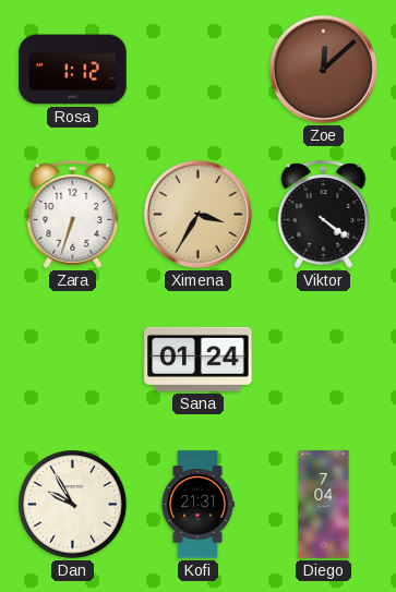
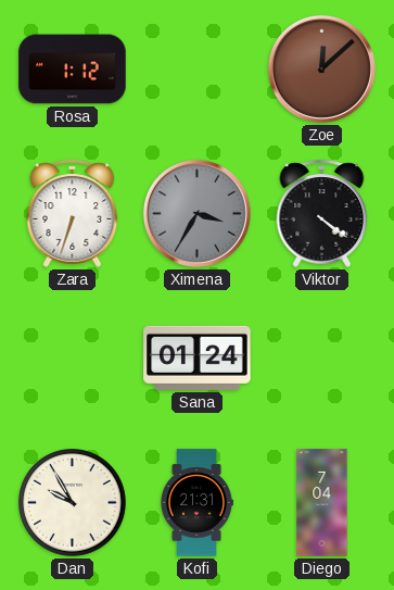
Ximena dial: champagne -> grey (196, 213)
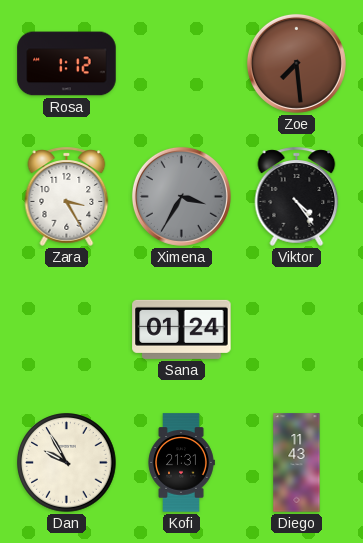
Zoe: 12:08 -> 7:29 (296, 63)
Zara: 6:33 -> 3:25 (67, 196)
Viktor: 4:21 -> 4:24 (297, 196)
Diego: 7:04 -> 11:43 (297, 463)
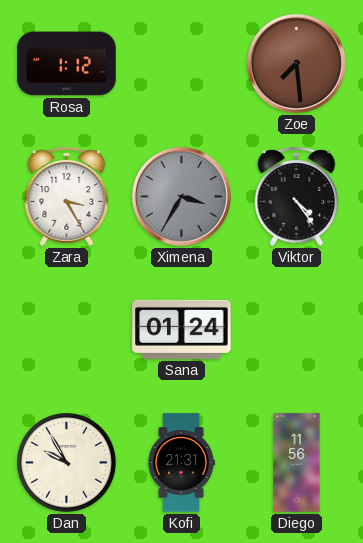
Diego: 11:43 -> 11:56 (297, 463)
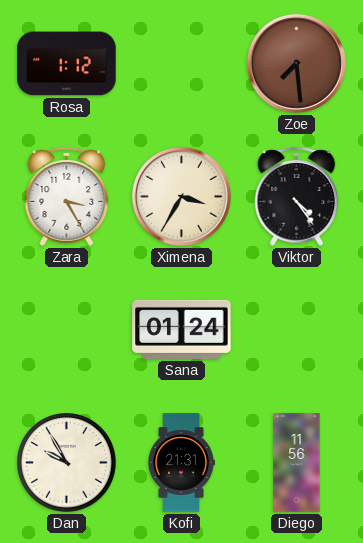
Ximena dial: grey -> cream (181, 196)
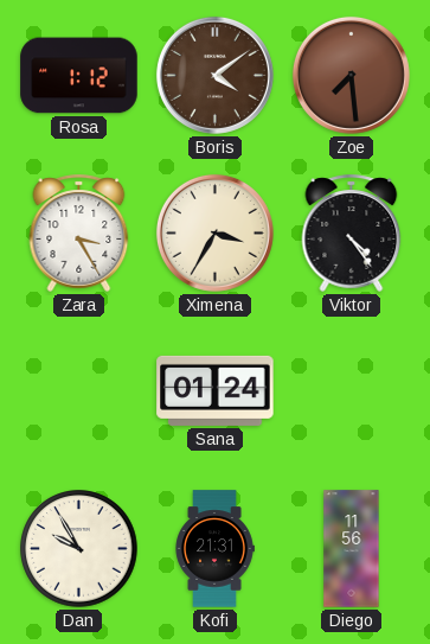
Boris: none -> 4:09 (214, 75)
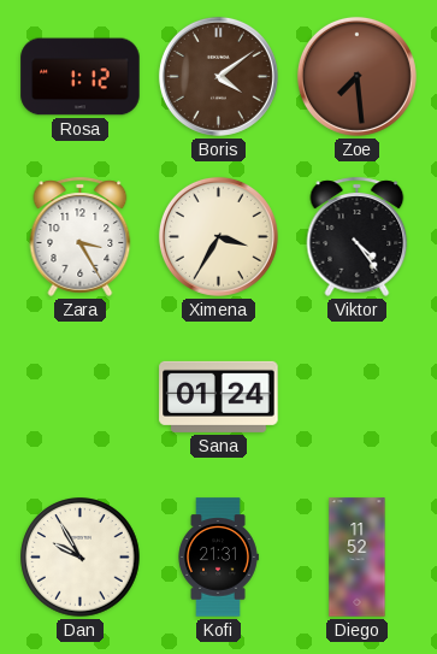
Diego: 11:56 -> 11:52 (358, 558)
